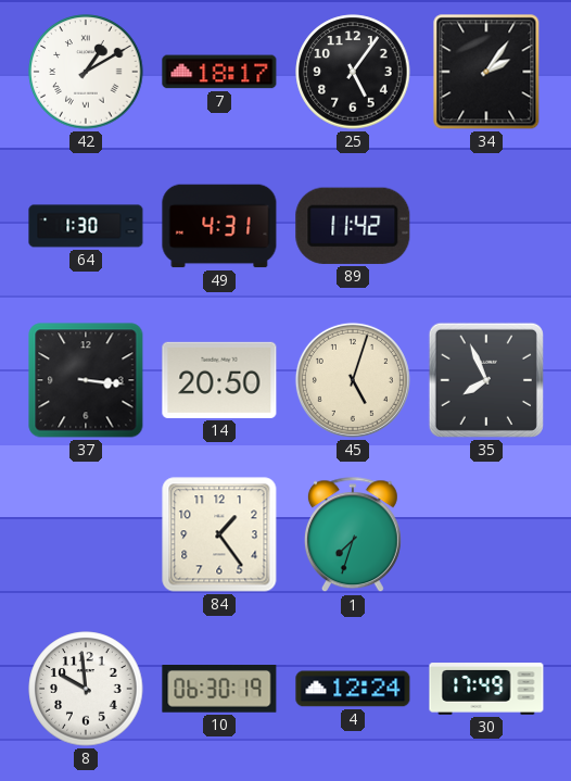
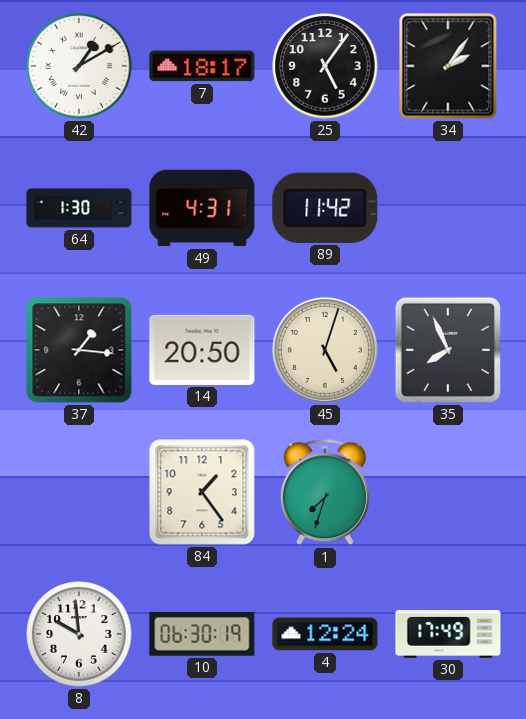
37: 3:16 -> 1:16 (79, 350)
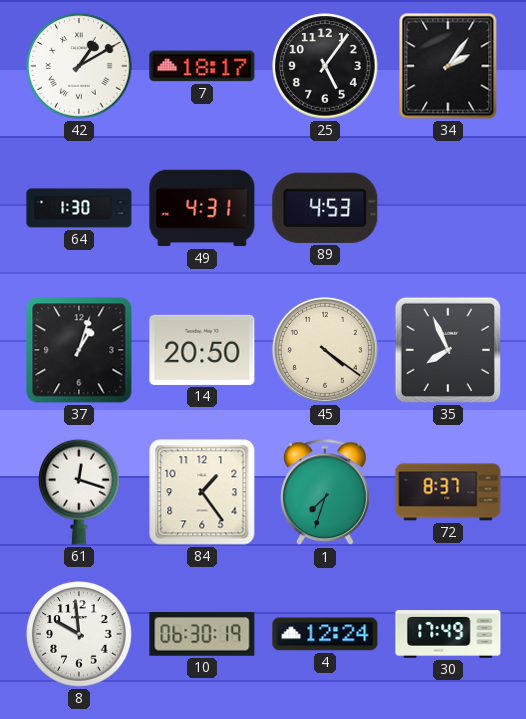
89: 11:42 -> 4:53 (325, 208)
37: 1:16 -> 1:03 (79, 350)
45: 5:03 -> 4:21 (325, 350)
61: none -> 12:18 (79, 492)
72: none -> 8:37 (448, 492)
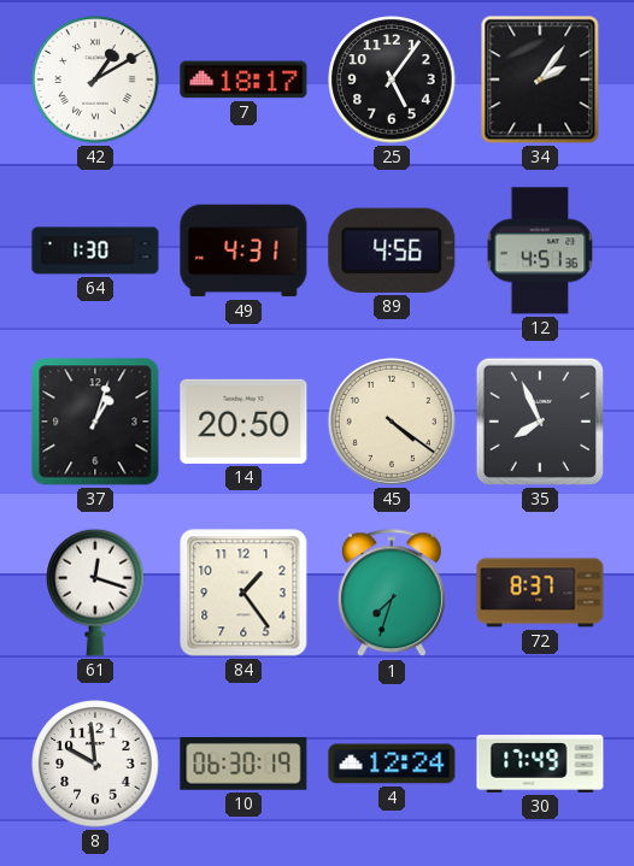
89: 4:53 -> 4:56 (392, 251)
12: none -> 4:51 (540, 251)
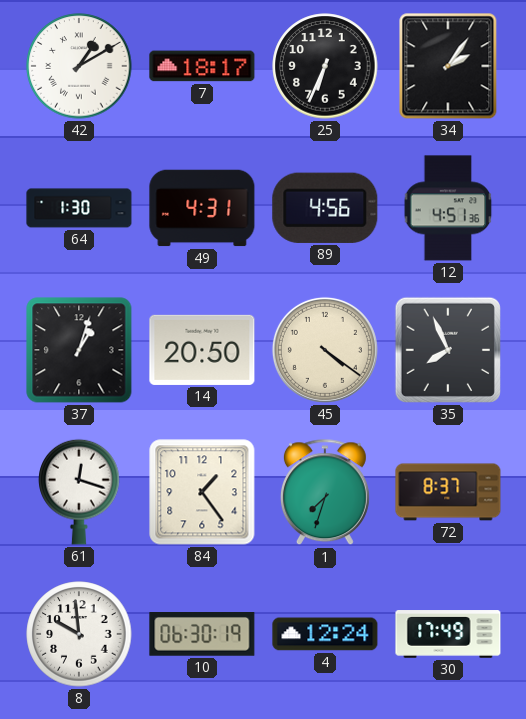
25: 5:06 -> 6:34 (325, 66)
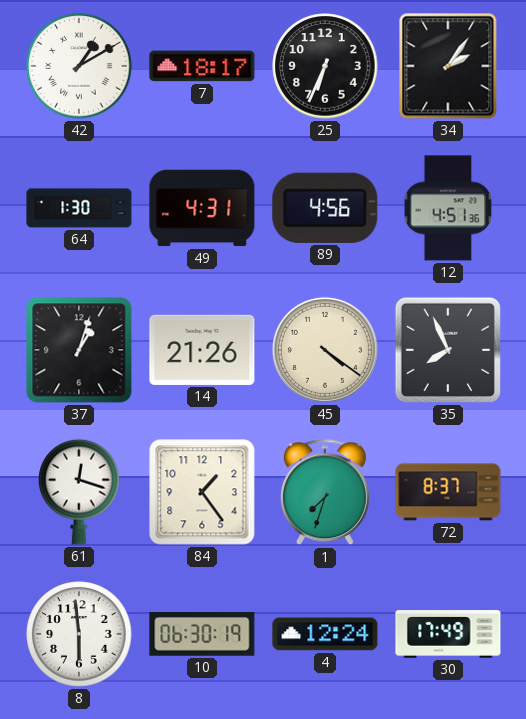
14: 20:50 -> 21:26 (202, 350)
8: 9:59 -> 5:59 (79, 634)
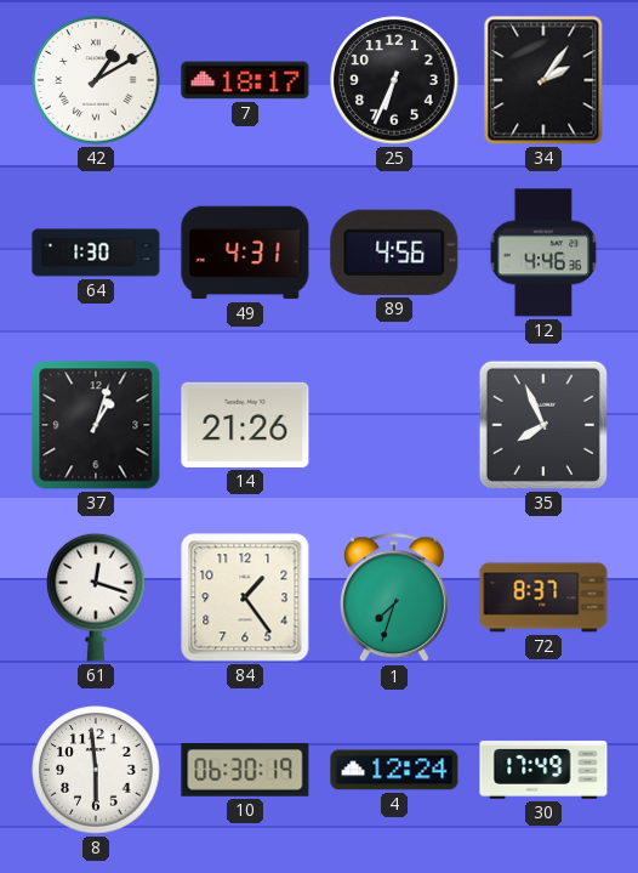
12: 4:51 -> 4:46 (543, 253)
45: 4:21 -> none (325, 350)
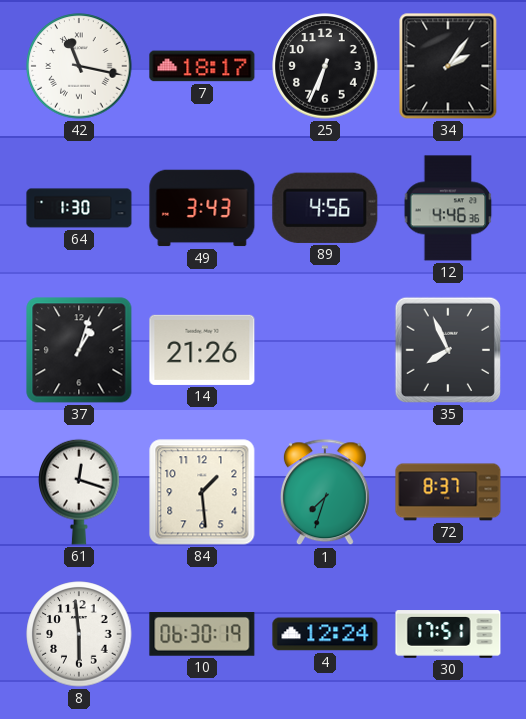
42: 1:10 -> 11:17 (79, 66)
49: 4:31 -> 3:43 (202, 208)
84: 1:24 -> 1:29 (202, 492)
30: 17:49 -> 17:51 (448, 634)
